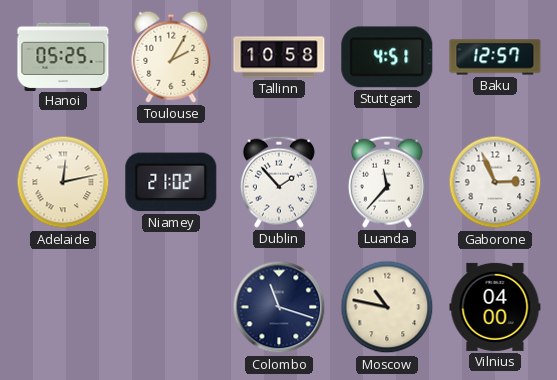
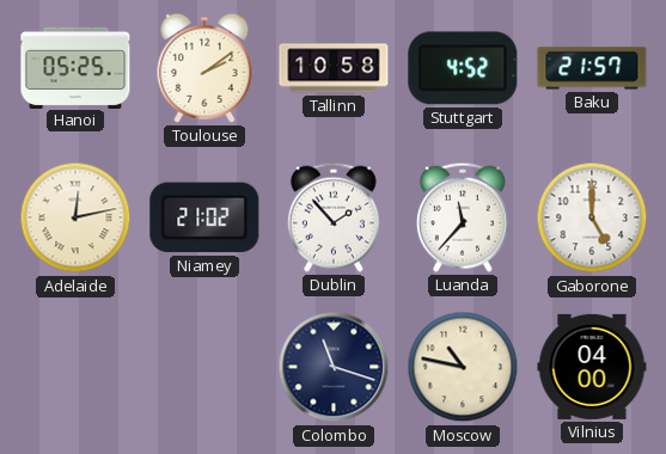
Toulouse: 2:05 -> 2:09 (204, 68)
Stuttgart: 4:51 -> 4:52 (463, 68)
Baku: 12:57 -> 21:57 (592, 68)
Gaborone: 2:56 -> 5:00 (592, 217)
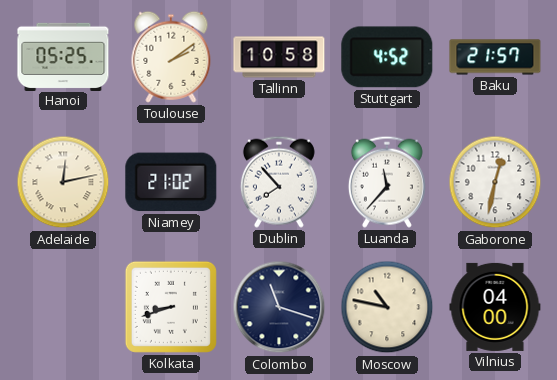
Dublin: 1:53 -> 7:53 (279, 182)
Gaborone: 5:00 -> 12:32 (495, 182)
Kolkata: none -> 8:42 (171, 307)
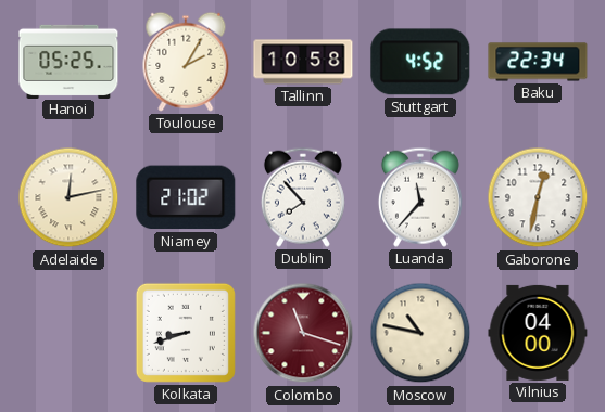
Toulouse: 2:09 -> 2:05 (186, 62)
Baku: 21:57 -> 22:34 (538, 62)
Colombo dial: navy -> burgundy (303, 333)
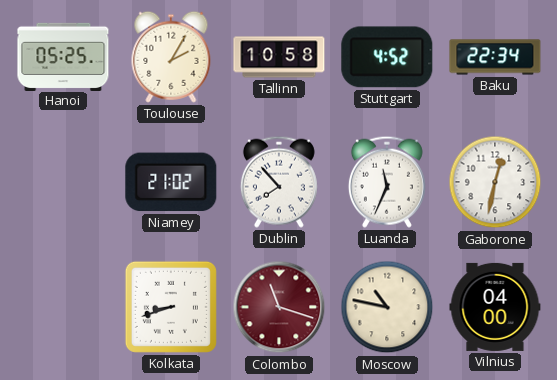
Adelaide: 12:13 -> none (68, 197)
Luanda: 11:37 -> 11:34 (387, 182)
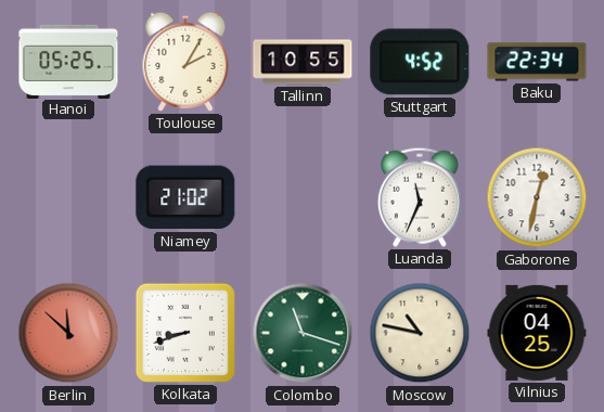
Tallinn: 10:58 -> 10:55 (303, 62)
Dublin: 7:53 -> none (279, 182)
Berlin: none -> 11:52 (68, 333)
Colombo dial: burgundy -> green (303, 333)
Vilnius: 04:00 -> 04:25 (537, 333)
